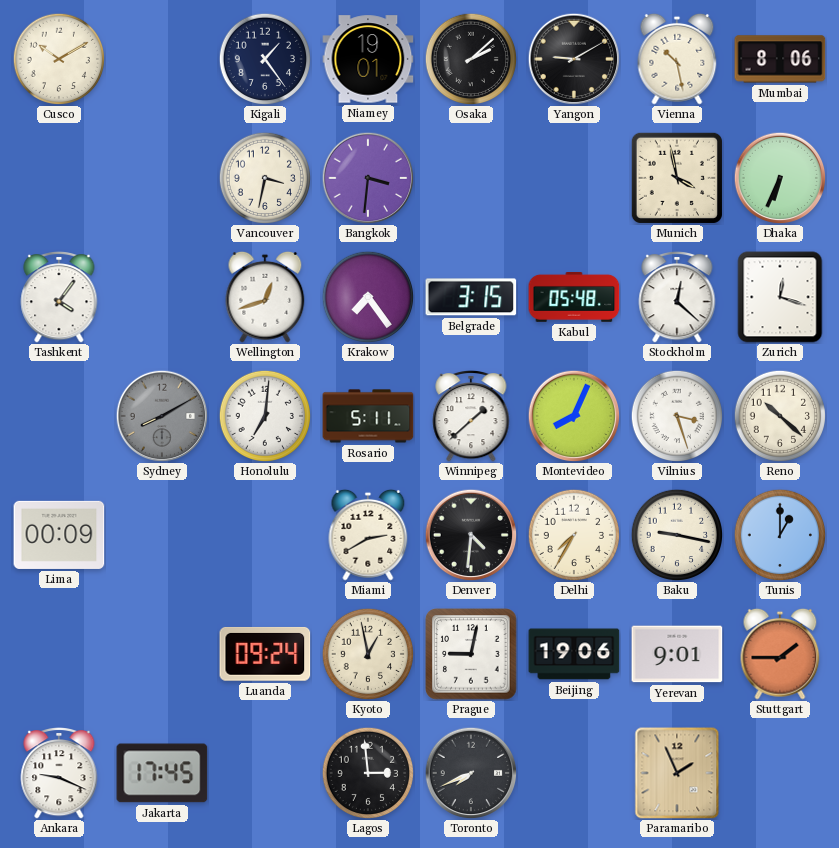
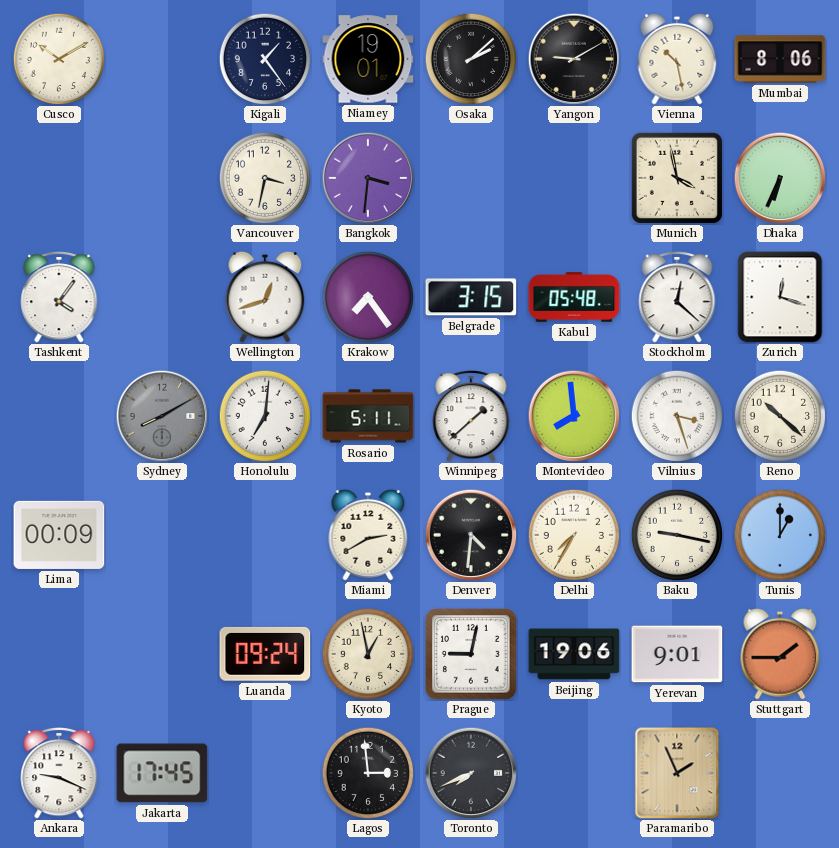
Montevideo: 8:04 -> 7:59 (574, 416)
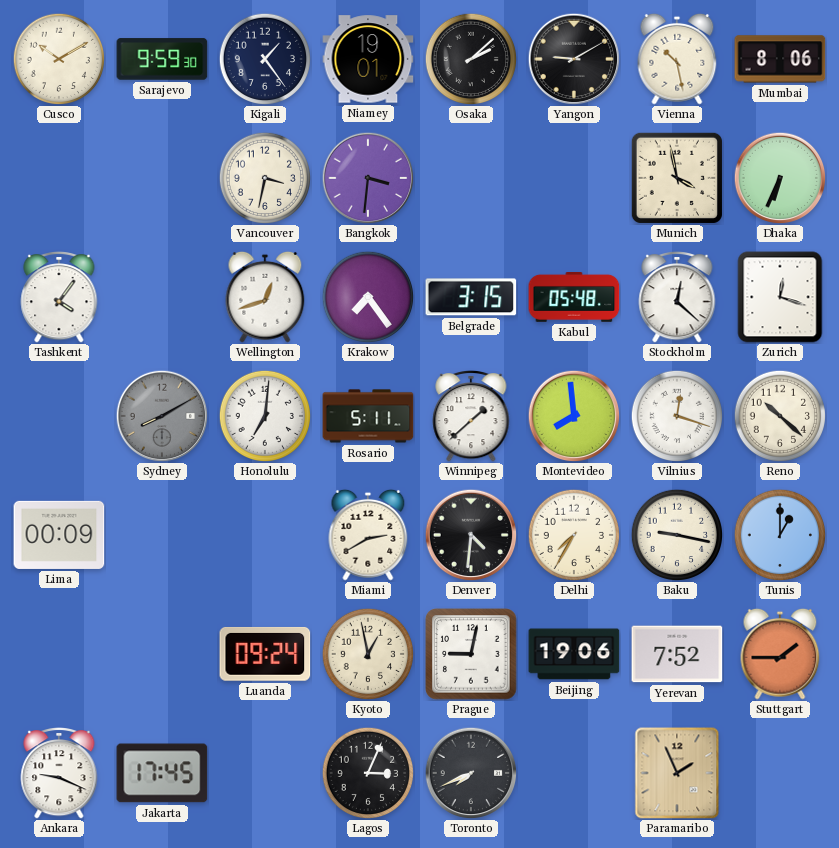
Sarajevo: none -> 9:59 (162, 59)
Vilnius: 3:27 -> 12:18 (677, 416)
Yerevan: 9:01 -> 7:52 (677, 654)
Lagos: 2:59 -> 3:04 (368, 773)
